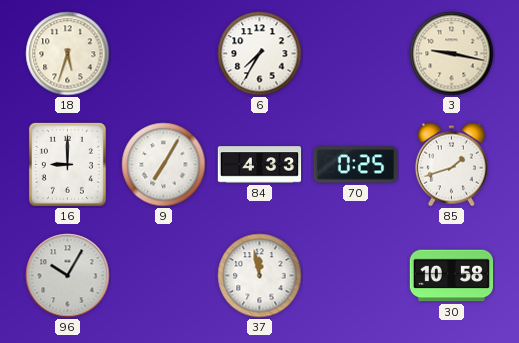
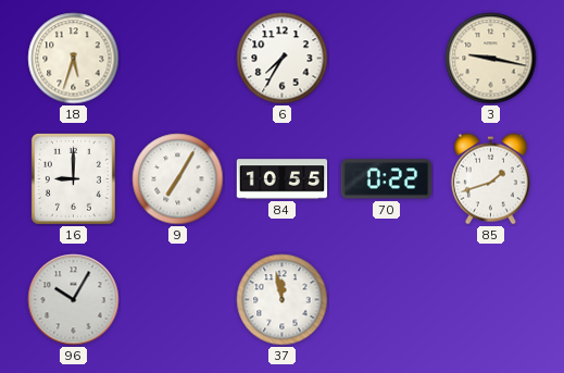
84: 4:33 -> 10:55 (283, 179)
70: 0:25 -> 0:22 (387, 179)
30: 10:58 -> none (452, 276)
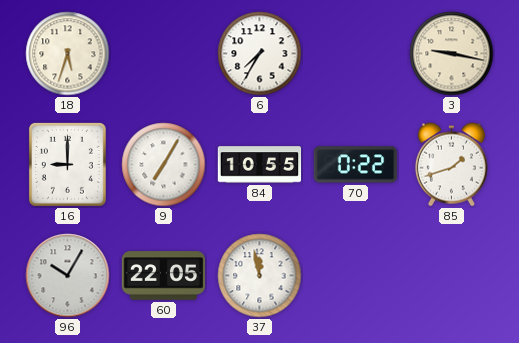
60: none -> 22:05 (164, 276)
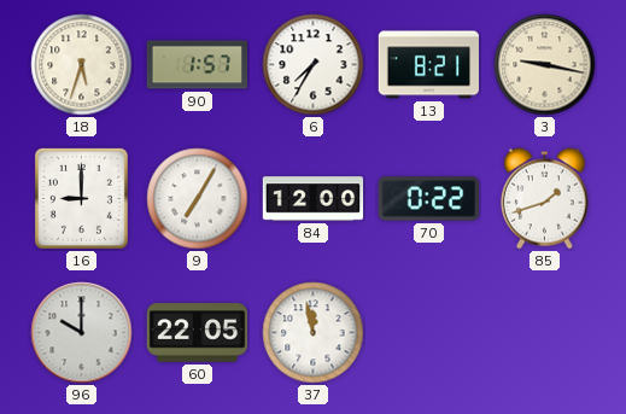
90: none -> 1:57 (197, 65)
13: none -> 8:21 (428, 65)
84: 10:55 -> 12:00 (314, 199)
96: 10:05 -> 10:00 (82, 333)
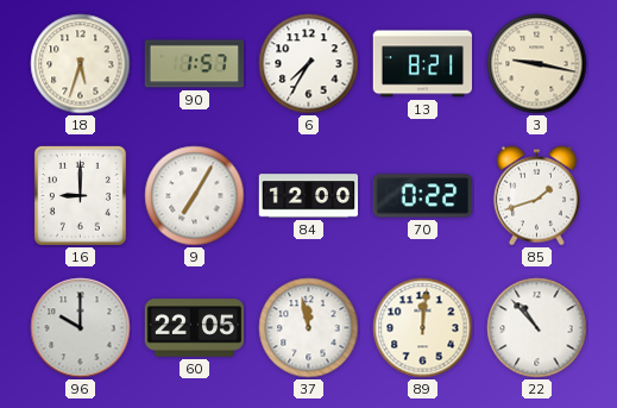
89: none -> 12:01 (423, 328)
22: none -> 10:53 (537, 328)
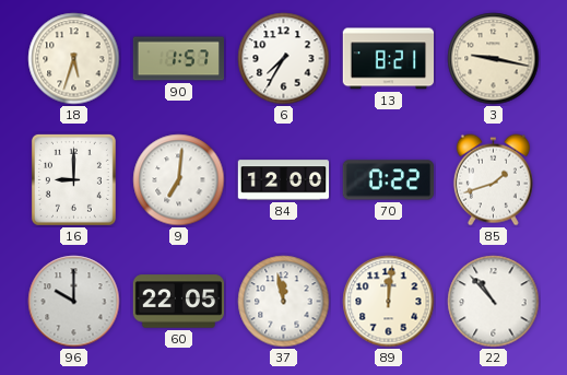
9: 7:05 -> 7:01 (179, 180)
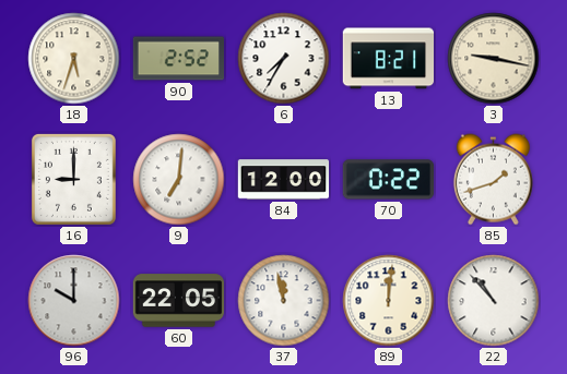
90: 1:57 -> 2:52 (178, 59)
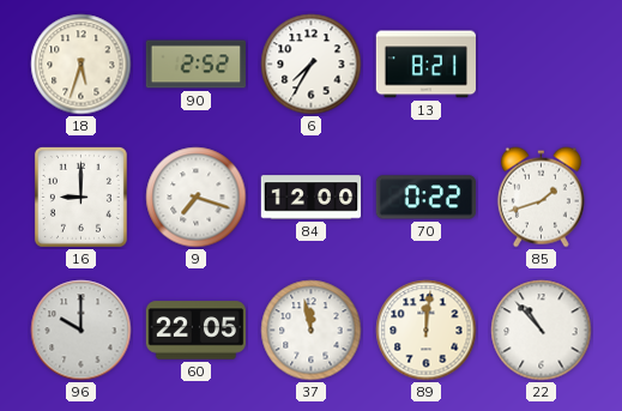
3: 9:17 -> none (494, 59)
9: 7:01 -> 7:18 (197, 198)
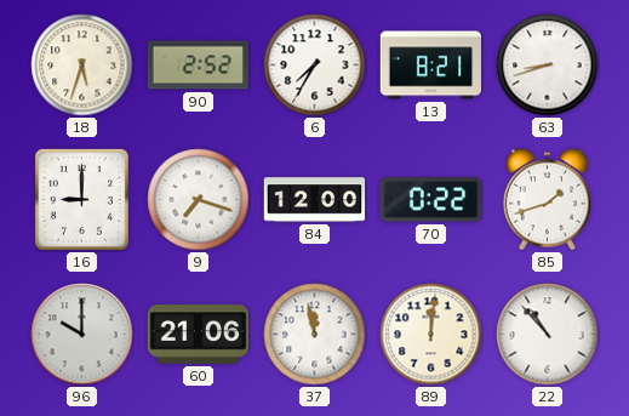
63: none -> 8:42 (548, 65)
60: 22:05 -> 21:06 (199, 335)
